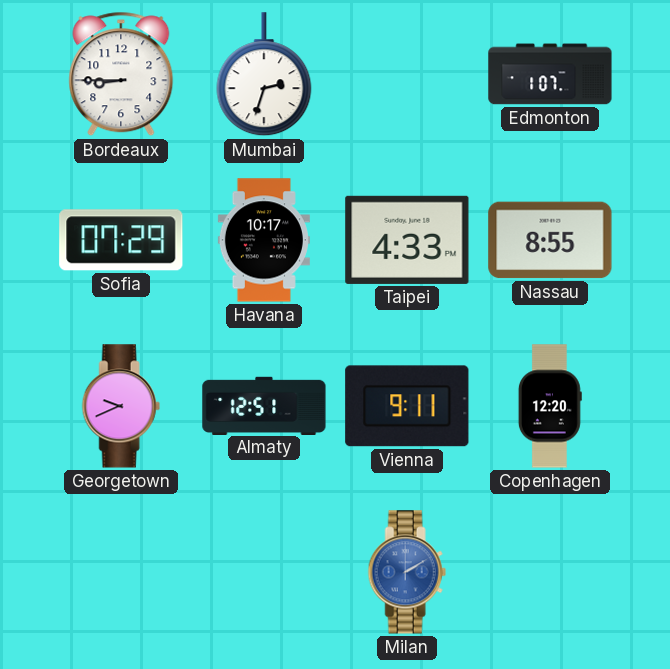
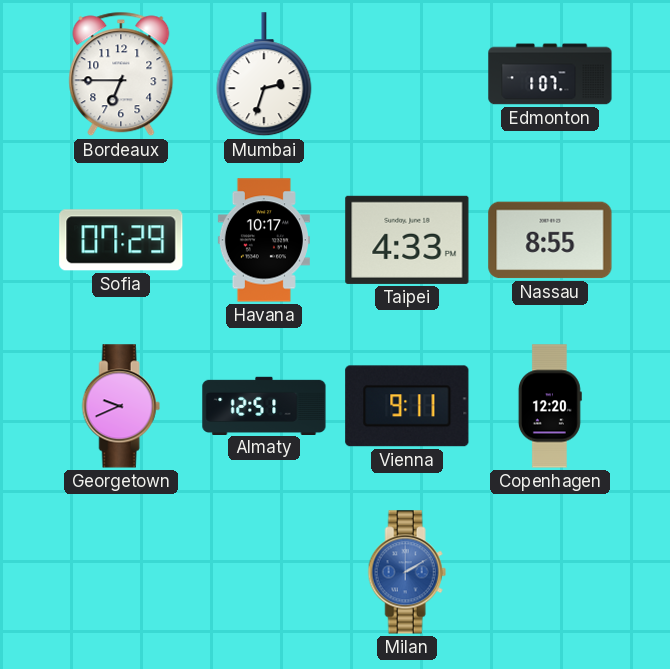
Bordeaux: 8:45 -> 6:45 (121, 74)
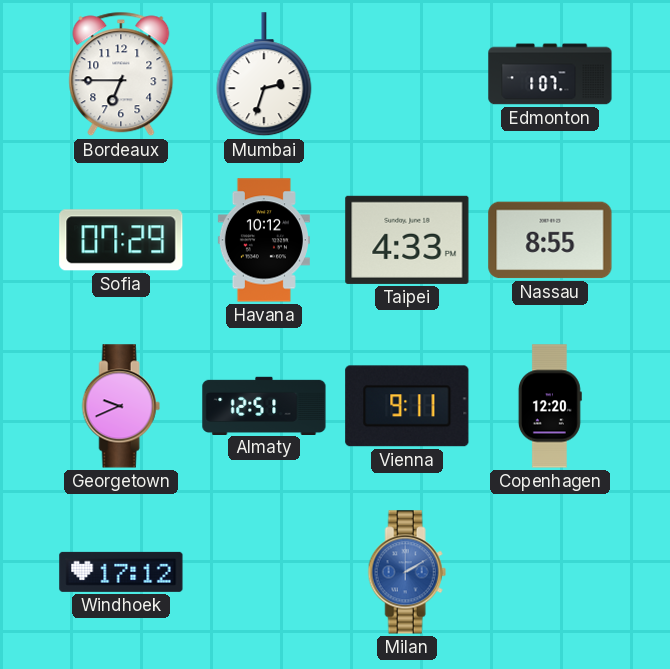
Havana: 10:17 -> 10:12 (264, 240)
Windhoek: none -> 17:12 (121, 572)
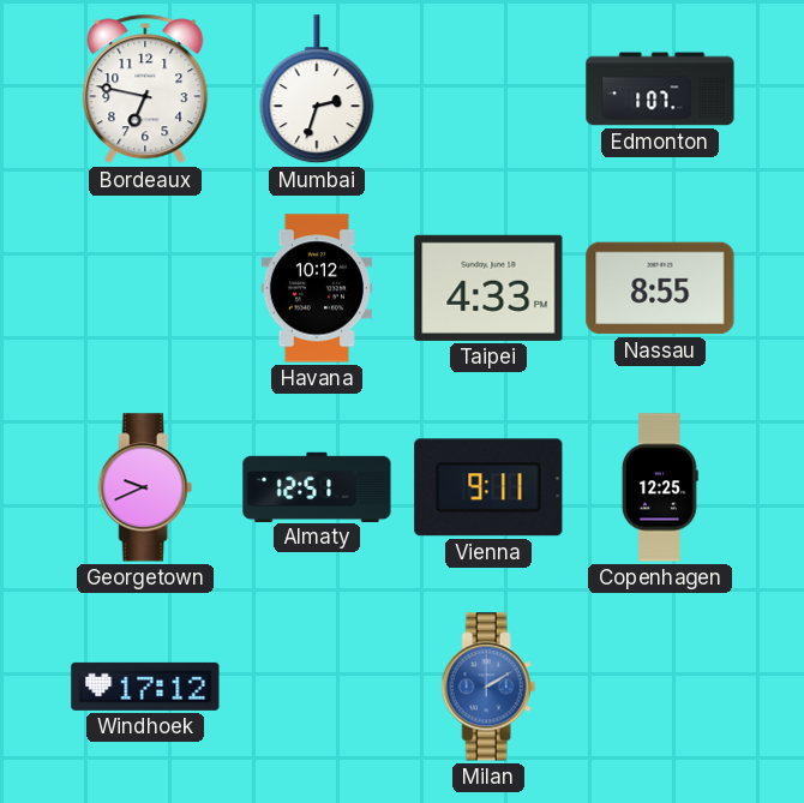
Bordeaux: 6:45 -> 6:47 (145, 89)
Sofia: 07:29 -> none (121, 240)
Copenhagen: 12:20 -> 12:25 (660, 487)
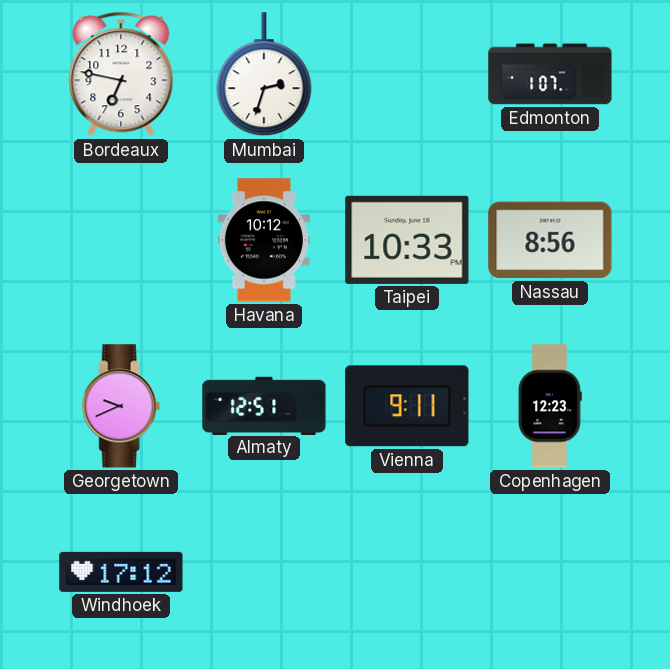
Taipei: 4:33 -> 10:33 (407, 240)
Nassau: 8:55 -> 8:56 (550, 240)
Copenhagen: 12:25 -> 12:23 (550, 406)
Milan: 2:10 -> none (488, 687)
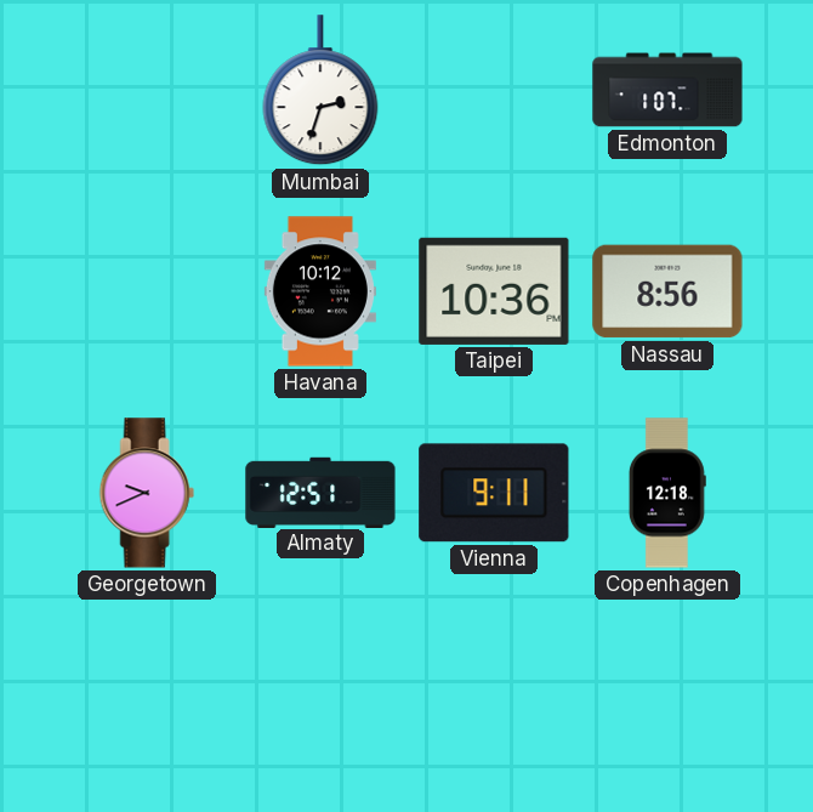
Bordeaux: 6:47 -> none (121, 74)
Taipei: 10:33 -> 10:36 (494, 291)
Copenhagen: 12:23 -> 12:18 (667, 493)
Windhoek: 17:12 -> none (121, 572)
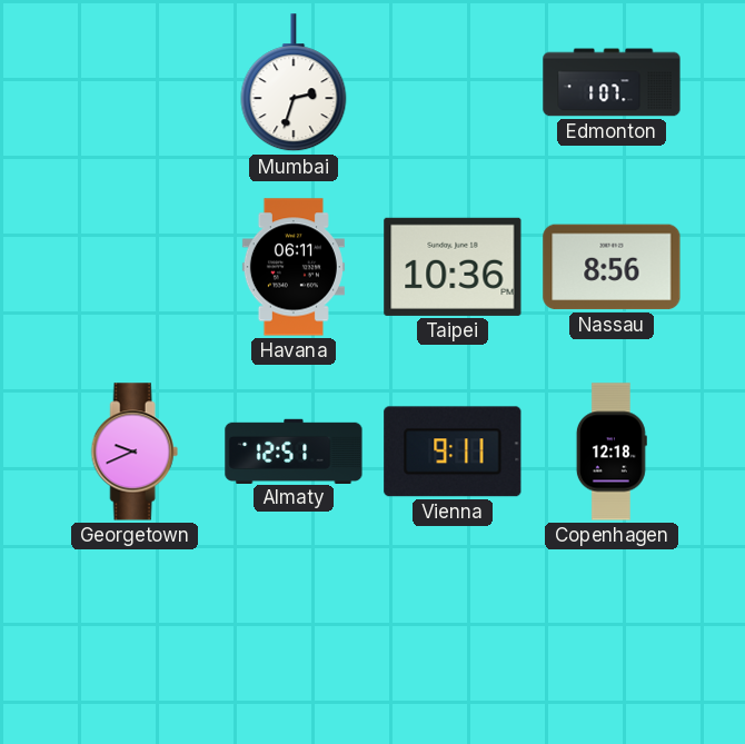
Havana: 10:12 -> 06:11 (294, 267)
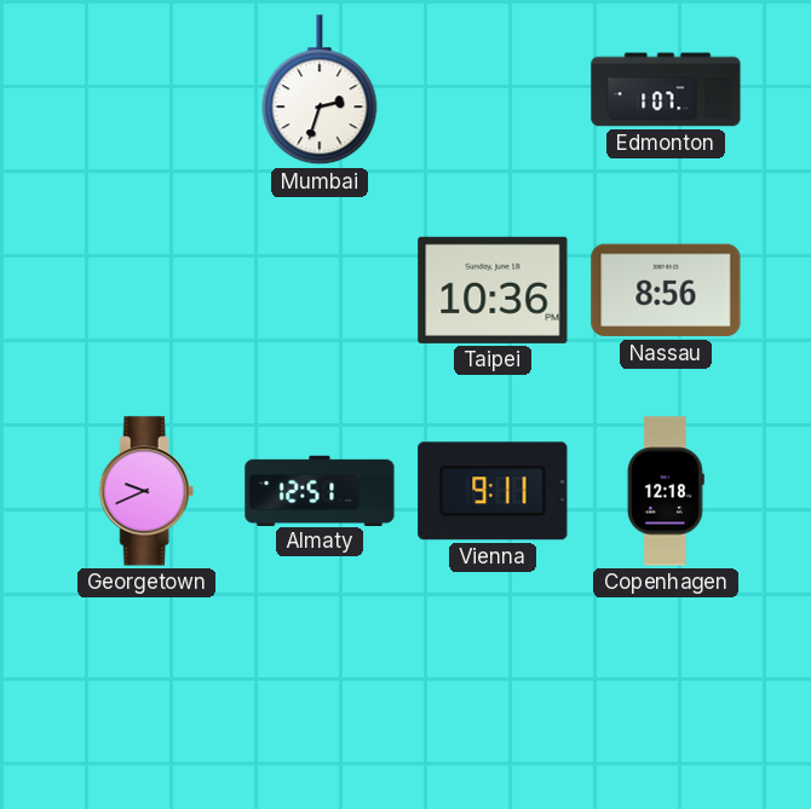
Havana: 06:11 -> none (294, 267)
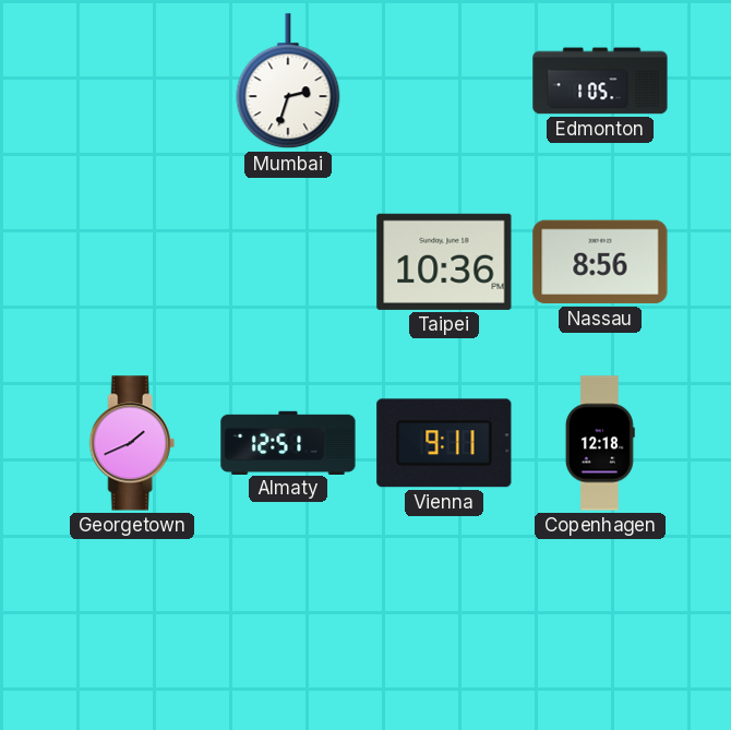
Edmonton: 1:07 -> 1:05 (600, 81)
Georgetown: 9:41 -> 1:41 (132, 443)
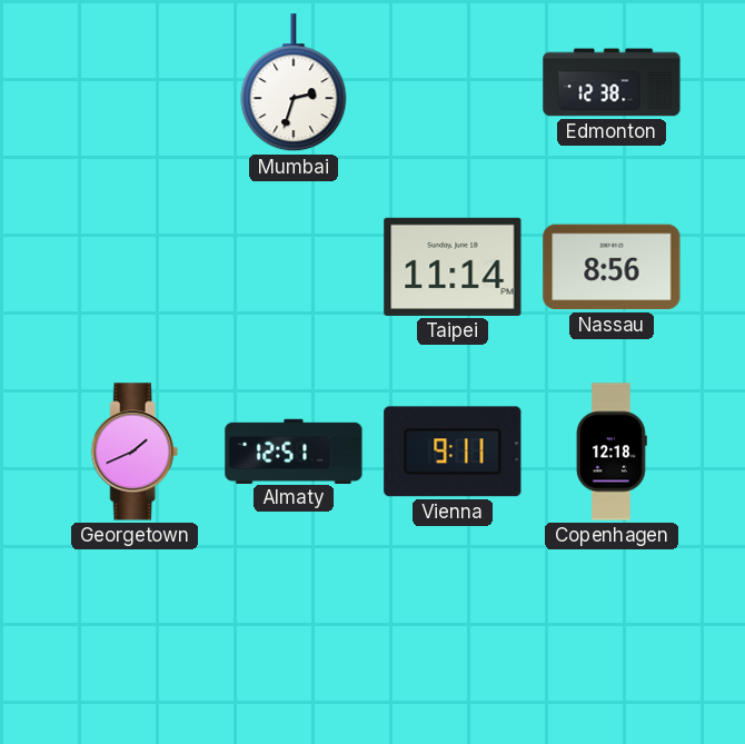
Edmonton: 1:05 -> 12:38 (612, 82)
Taipei: 10:36 -> 11:14 (453, 267)
